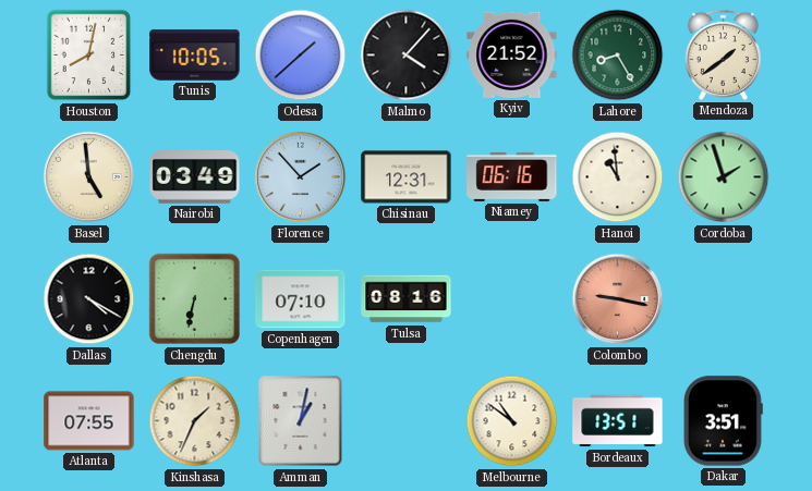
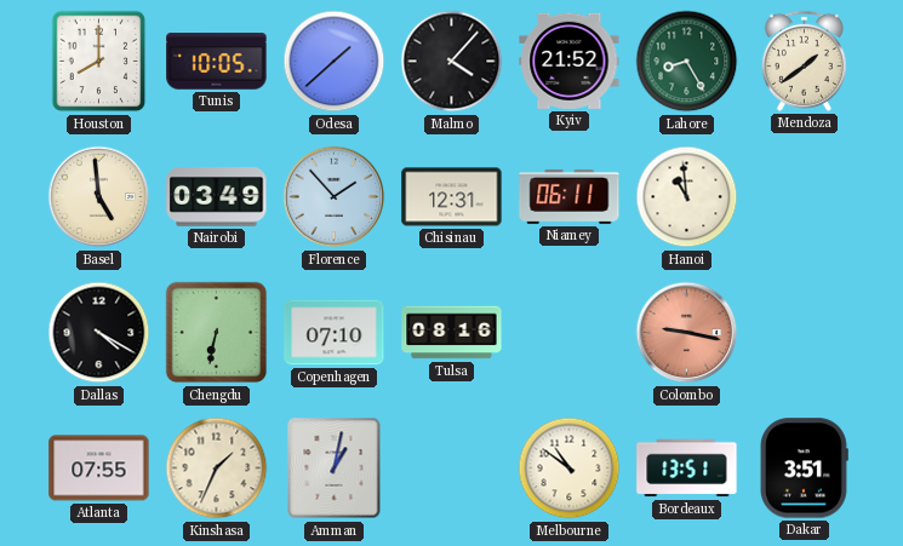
Houston: 8:02 -> 8:00 (99, 62)
Niamey: 06:16 -> 06:11 (570, 196)
Cordoba: 1:57 -> none (724, 177)
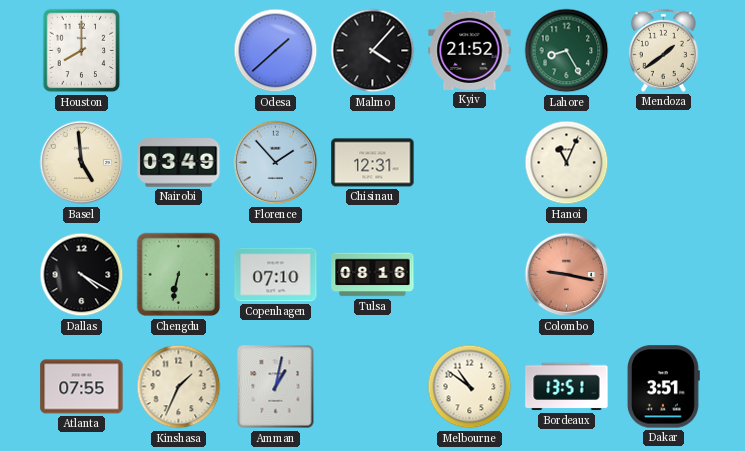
Tunis: 10:05 -> none (217, 62)
Niamey: 06:11 -> none (570, 196)
Hanoi: 10:59 -> 11:04 (567, 163)
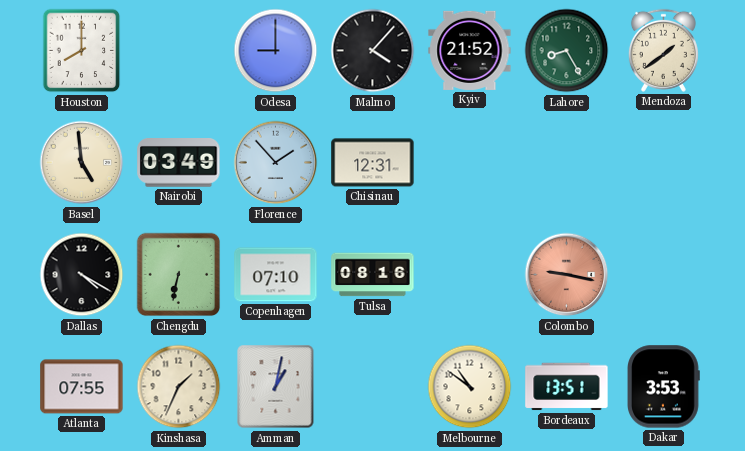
Odesa: 1:38 -> 9:00 (276, 51)
Hanoi: 11:04 -> none (567, 163)
Dakar: 3:51 -> 3:53 (664, 387)
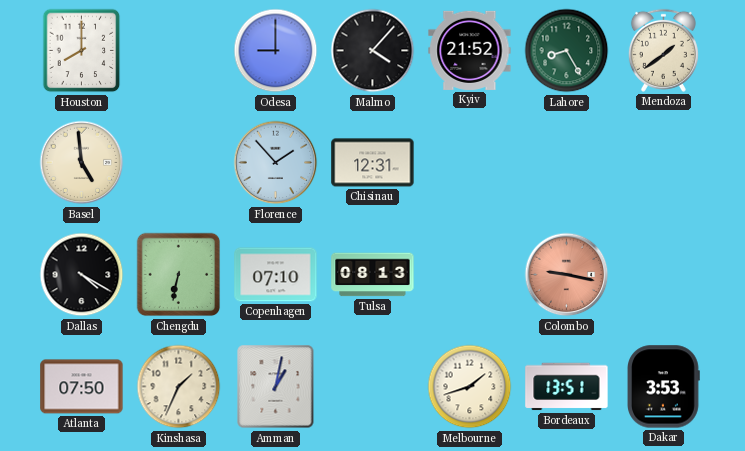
Nairobi: 03:49 -> none (179, 163)
Tulsa: 08:16 -> 08:13 (373, 275)
Atlanta: 07:55 -> 07:50 (82, 387)
Melbourne: 10:51 -> 1:42 (470, 387)
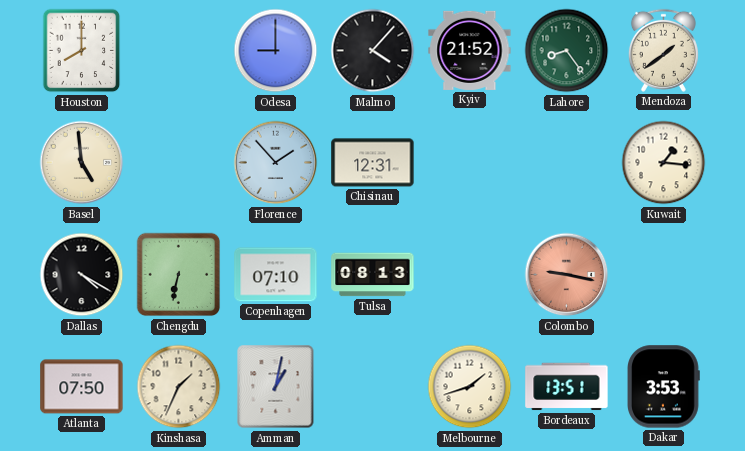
Lahore: 8:25 -> 8:24 (567, 51)
Kuwait: none -> 1:16 (664, 163)
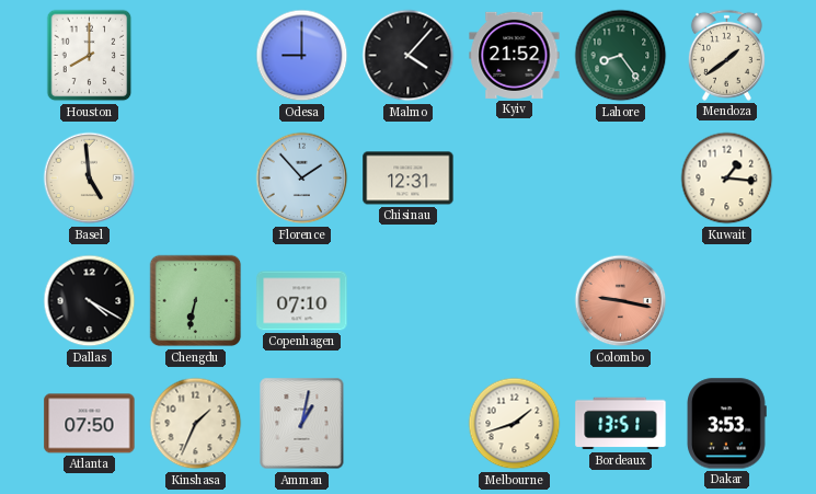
Tulsa: 08:13 -> none (373, 275)
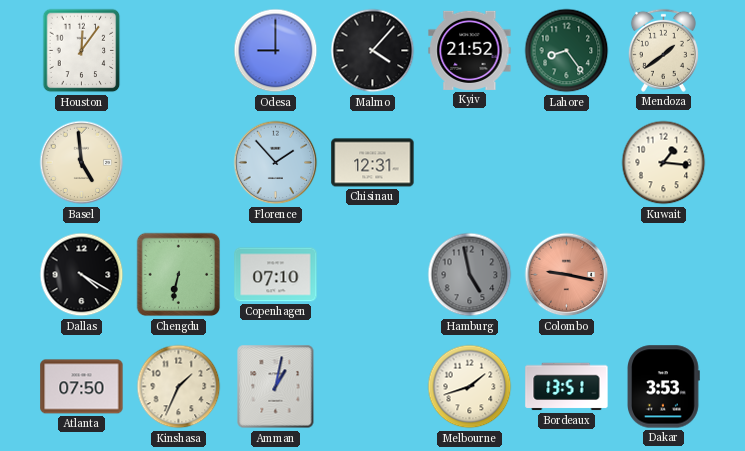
Houston: 8:00 -> 12:06 (82, 51)
Hamburg: none -> 4:58 (470, 275)
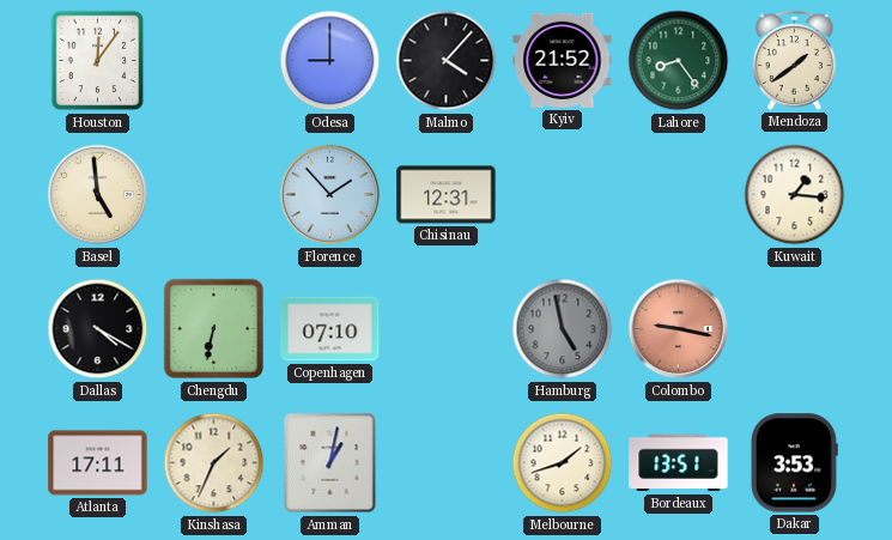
Atlanta: 07:50 -> 17:11 (98, 463)
